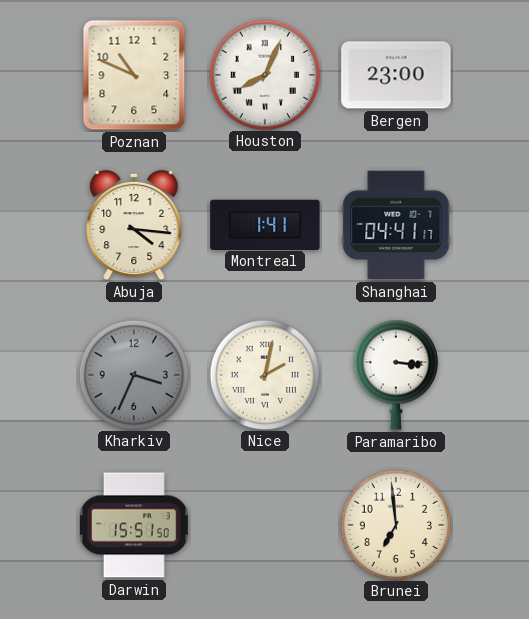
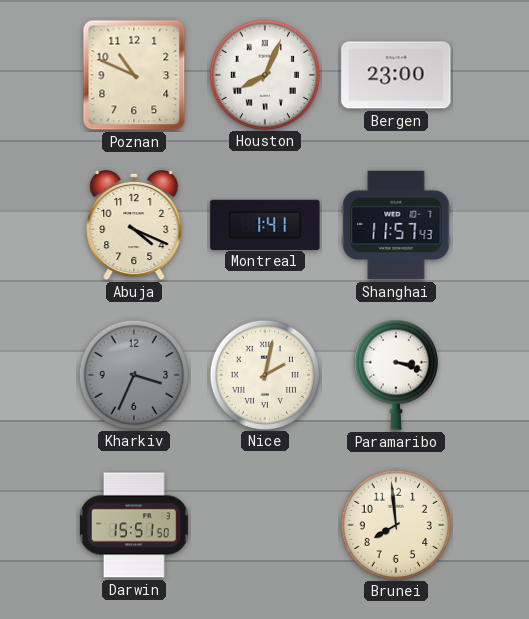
Abuja: 4:16 -> 4:19 (134, 225)
Shanghai: 04:41 -> 11:57 (396, 225)
Paramaribo: 3:16 -> 3:18 (396, 375)
Brunei: 6:59 -> 7:59 (395, 524)
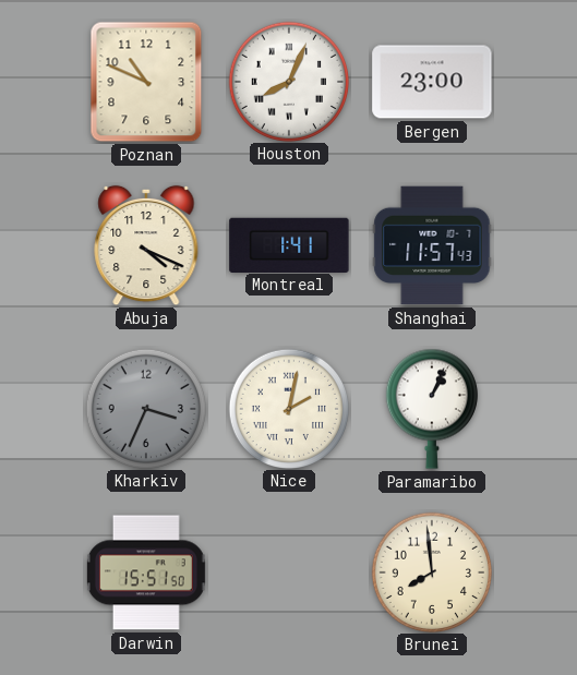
Paramaribo: 3:18 -> 1:04 (432, 409)
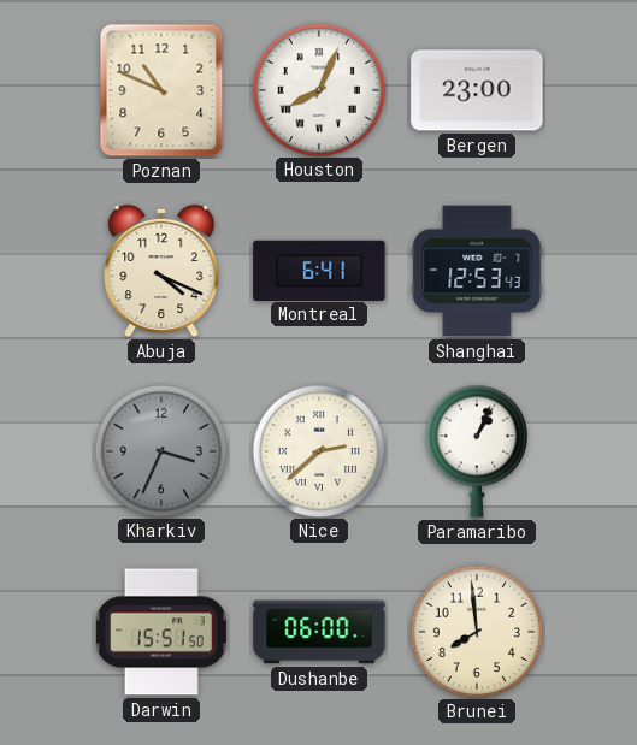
Montreal: 1:41 -> 6:41 (319, 270)
Shanghai: 11:57 -> 12:53 (477, 271)
Nice: 2:02 -> 2:38 (318, 450)
Dushanbe: none -> 06:00 (319, 632)
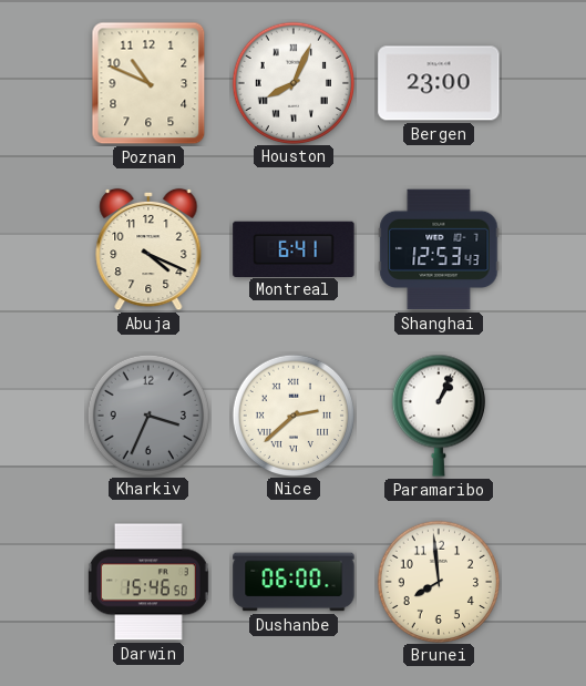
Darwin: 15:51 -> 15:46 (148, 582)
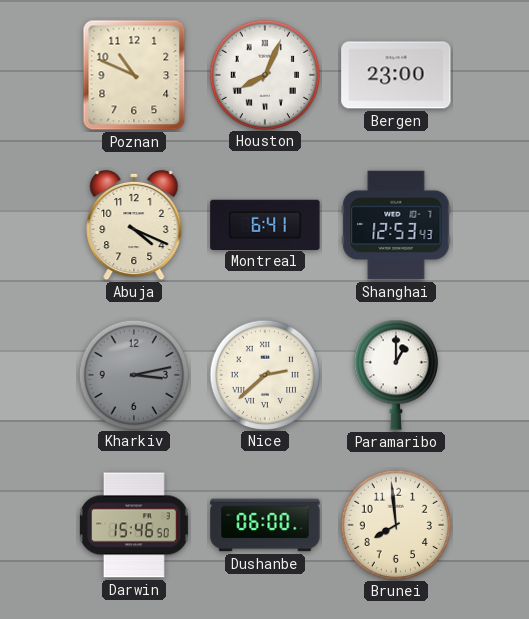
Kharkiv: 3:34 -> 3:13 (133, 374)
Paramaribo: 1:04 -> 1:00 (396, 375)
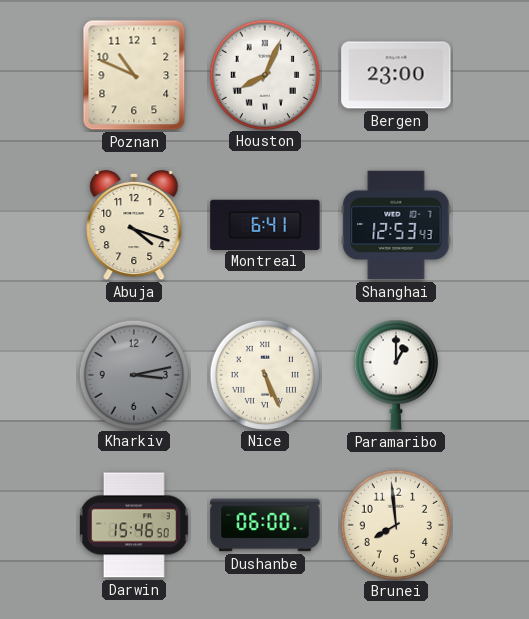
Abuja: 4:19 -> 4:18 (134, 225)
Nice: 2:38 -> 5:26 (264, 374)
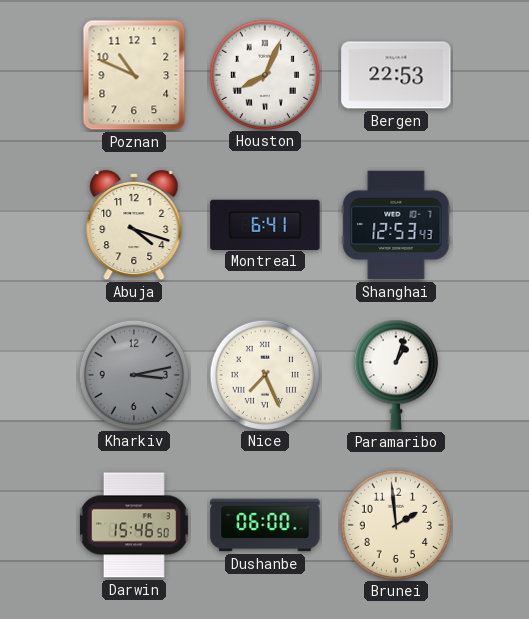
Bergen: 23:00 -> 22:53 (396, 75)
Nice: 5:26 -> 7:26 (264, 374)
Paramaribo: 1:00 -> 1:03 (396, 375)
Brunei: 7:59 -> 1:59 (395, 524)
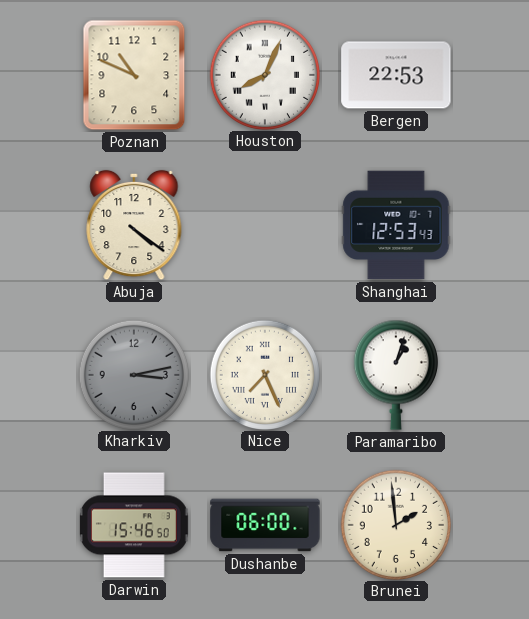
Abuja: 4:18 -> 4:21 (134, 225)
Montreal: 6:41 -> none (265, 224)
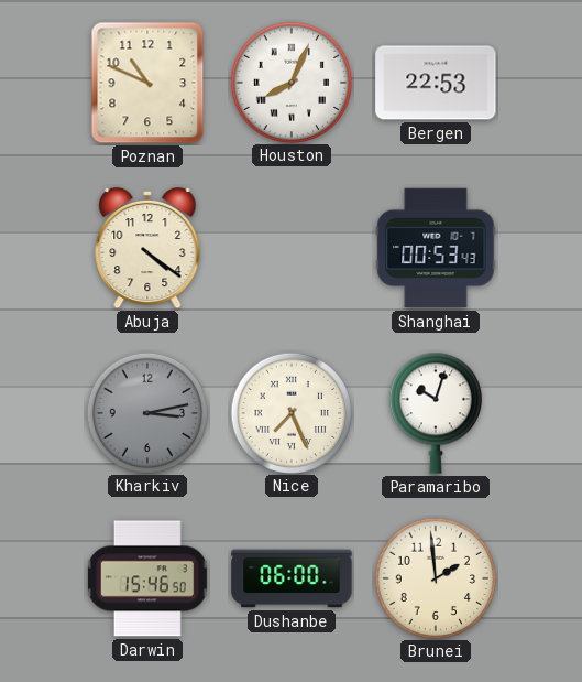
Shanghai: 12:53 -> 00:53 (436, 248)
Paramaribo: 1:03 -> 10:03 (436, 413)
